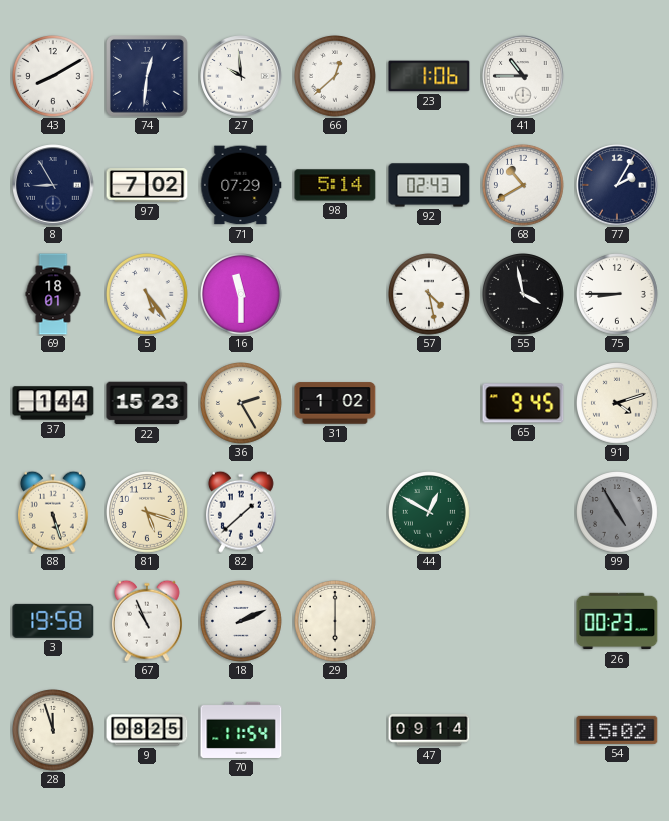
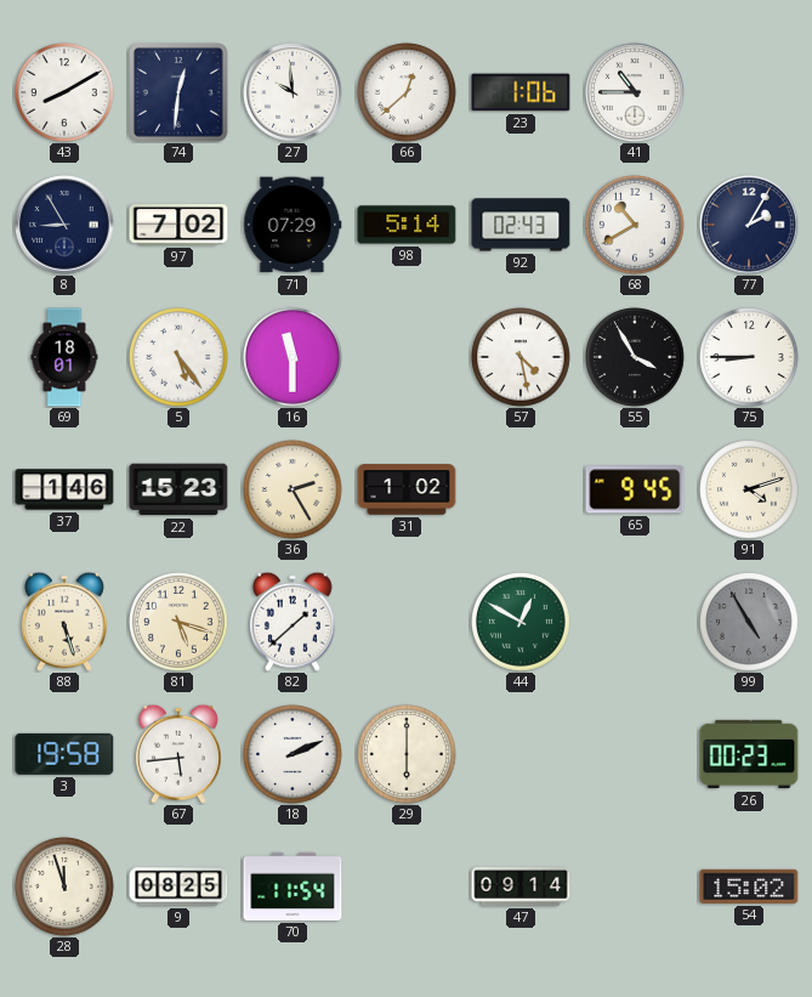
55: 3:58 -> 3:55 (636, 358)
37: 1:44 -> 1:46 (64, 489)
67: 10:56 -> 5:44 (178, 754)
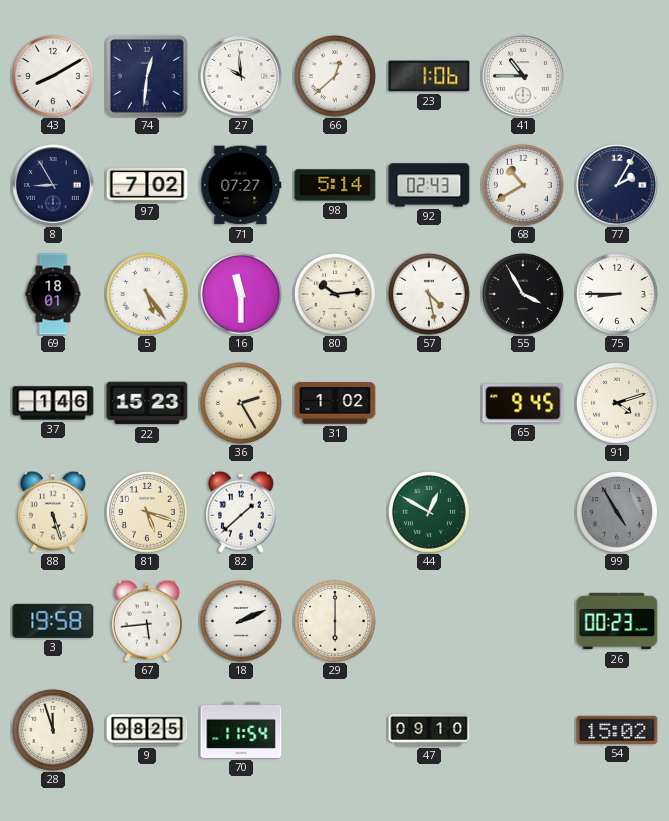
71: 07:29 -> 07:27 (241, 185)
80: none -> 10:14 (336, 295)
47: 09:14 -> 09:10 (429, 730)
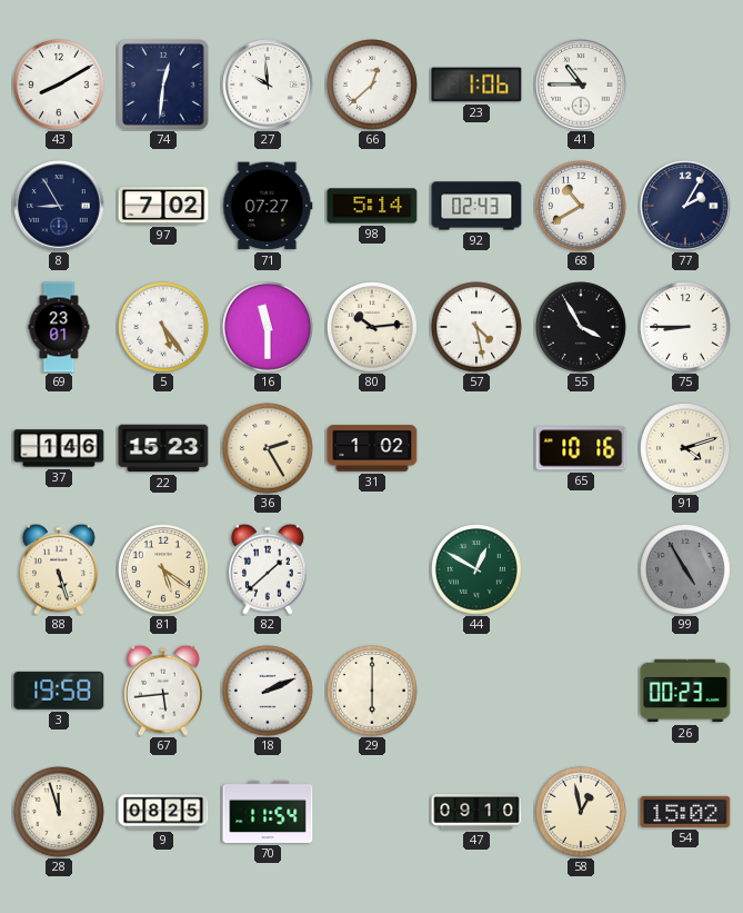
69: 18:01 -> 23:01 (59, 327)
65: 9:45 -> 10:16 (581, 448)
81: 5:18 -> 5:21 (164, 570)
58: none -> 12:58 (582, 813)
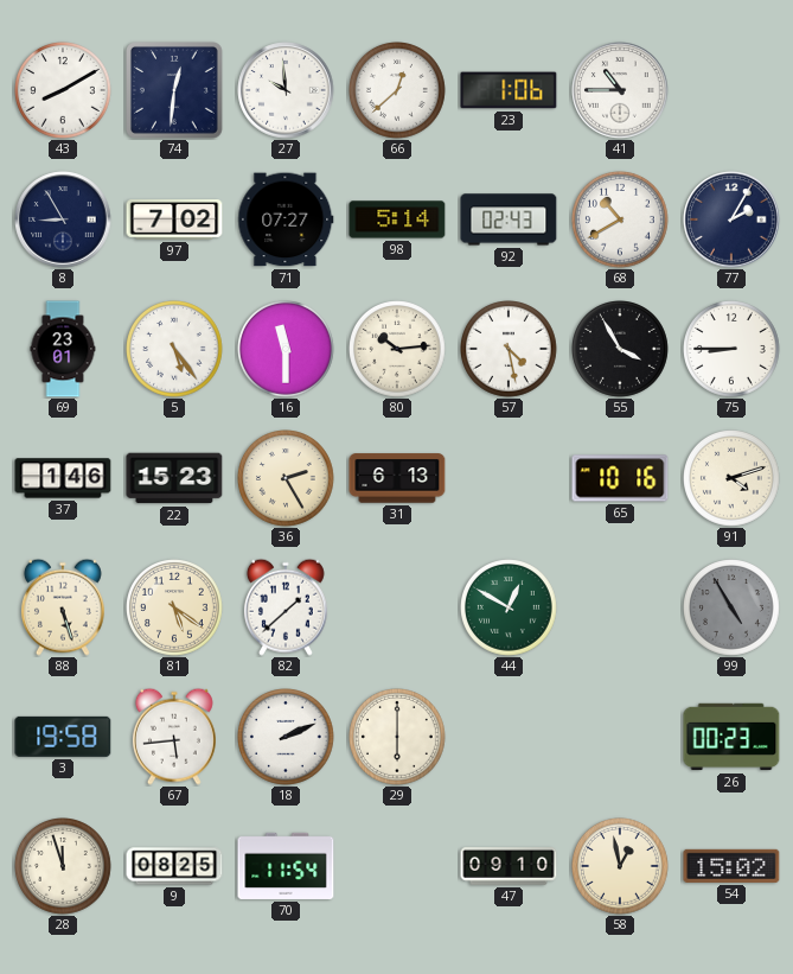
31: 1:02 -> 6:13 (397, 478)
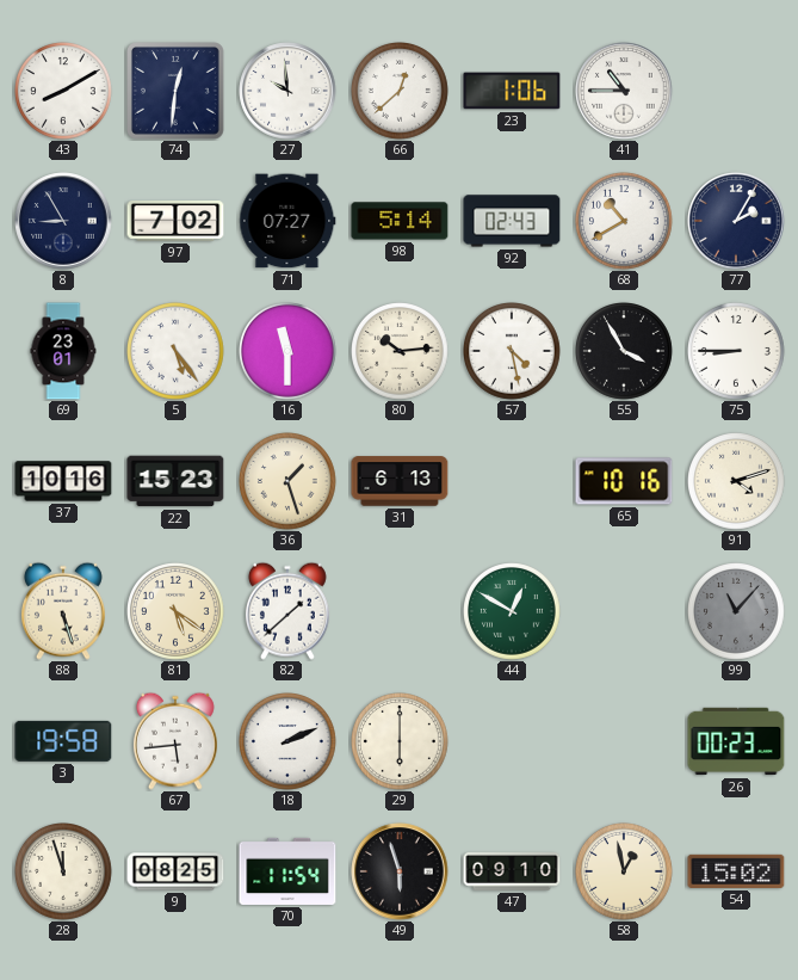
37: 1:46 -> 10:16 (63, 481)
36: 2:25 -> 1:27 (289, 482)
99: 4:55 -> 11:07 (737, 612)
49: none -> 5:57 (400, 871)
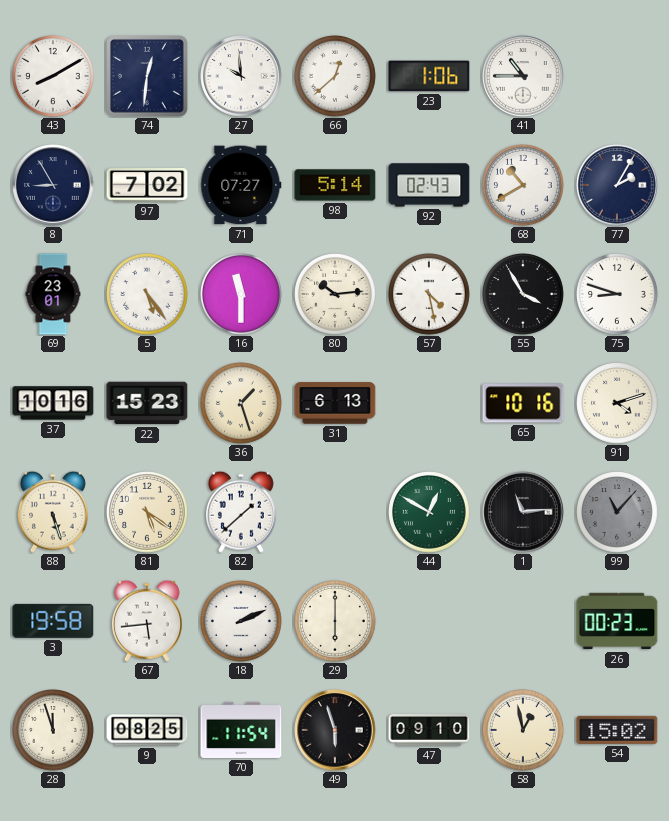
75: 8:45 -> 8:48 (618, 295)
1: none -> 11:14 (523, 512)
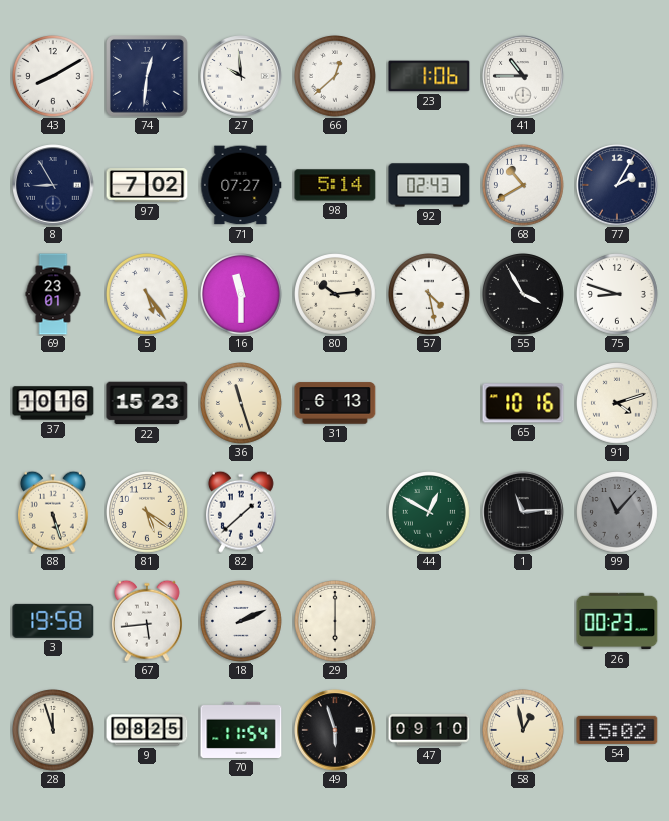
36: 1:27 -> 11:27 (242, 404)
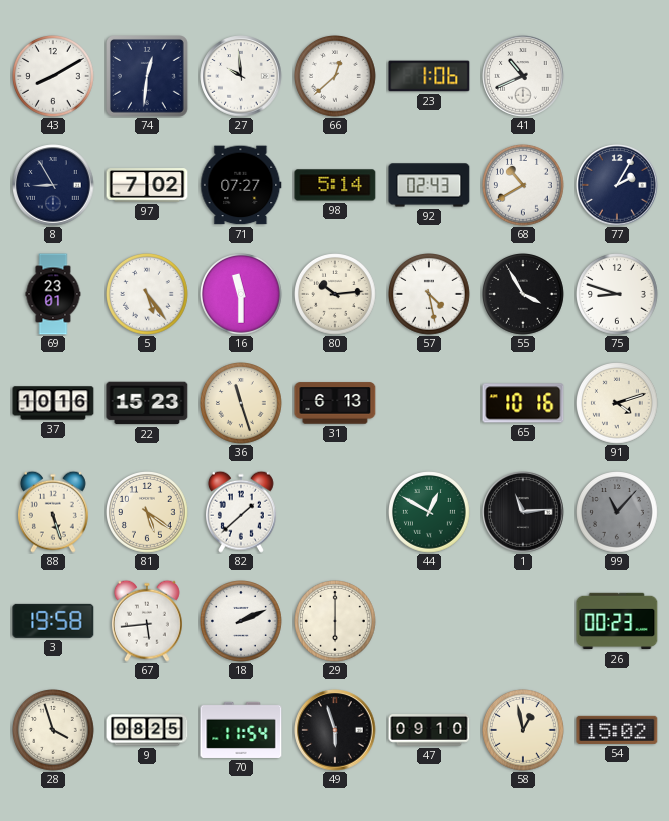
41: 10:45 -> 10:41 (523, 76)
28: 11:57 -> 3:57 (54, 731)
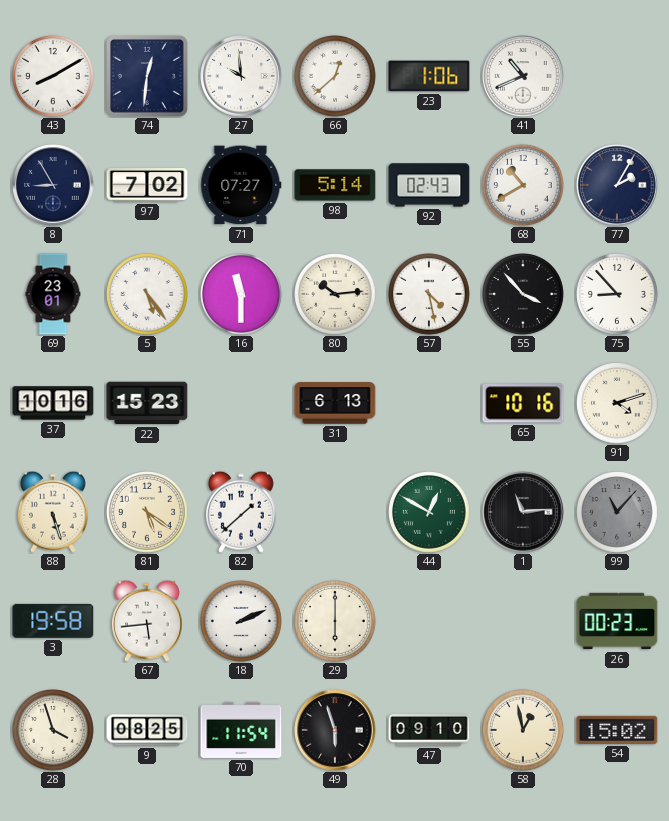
55: 3:55 -> 3:53 (524, 295)
75: 8:48 -> 8:53 (618, 295)
36: 11:27 -> none (242, 404)
